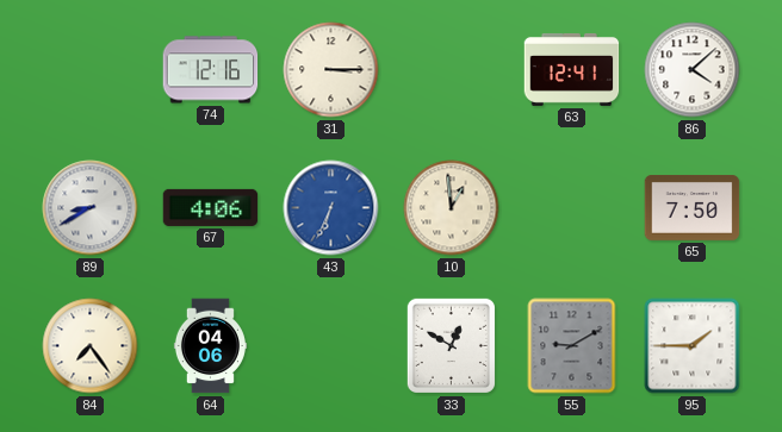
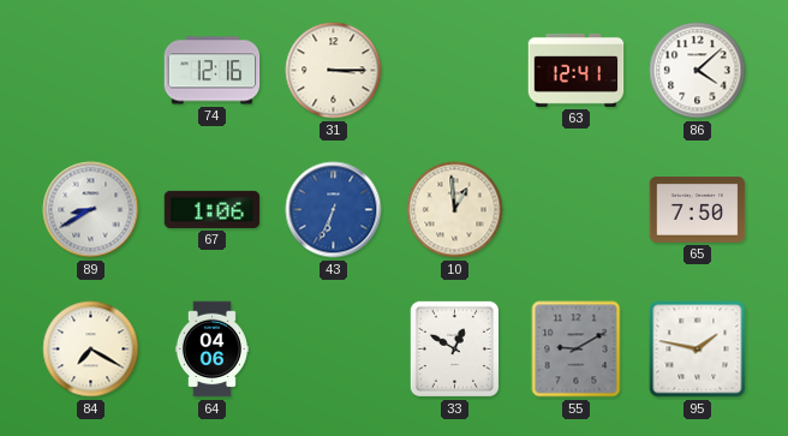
67: 4:06 -> 1:06 (213, 209)
84: 7:24 -> 7:20 (91, 350)
95: 1:45 -> 1:47 (698, 350)
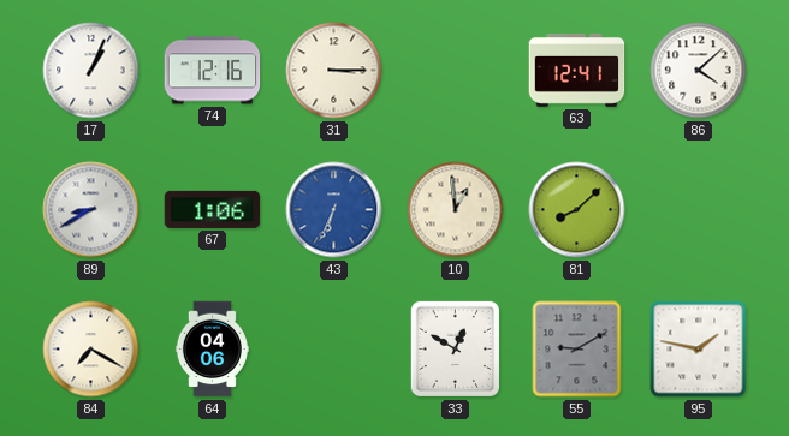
17: none -> 1:04 (91, 71)
81: none -> 8:08 (577, 210)
65: 7:50 -> none (698, 210)
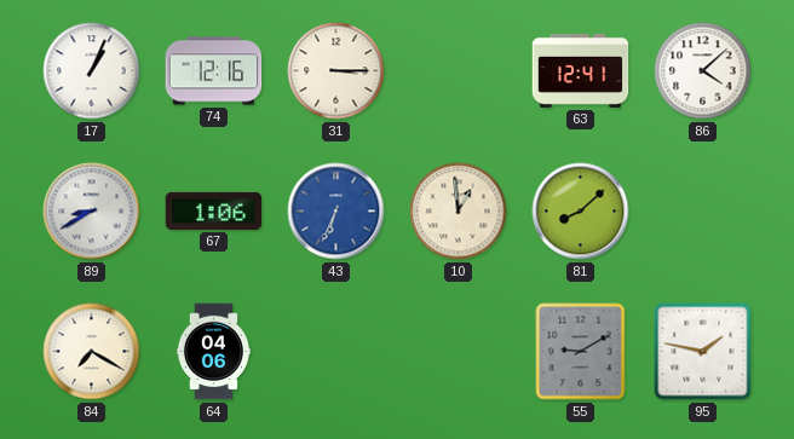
33: 12:50 -> none (455, 348)
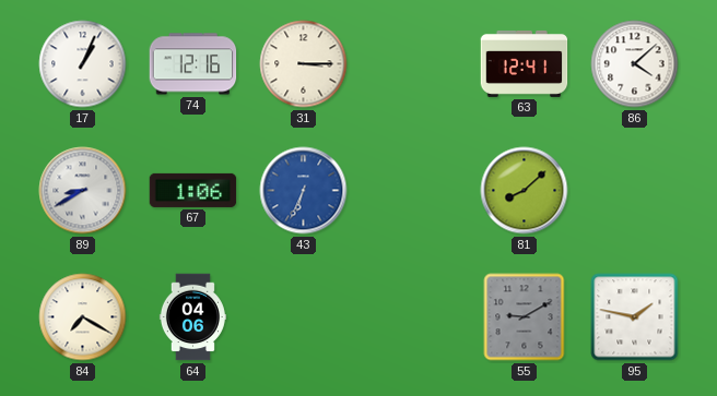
10: 12:59 -> none (459, 212)
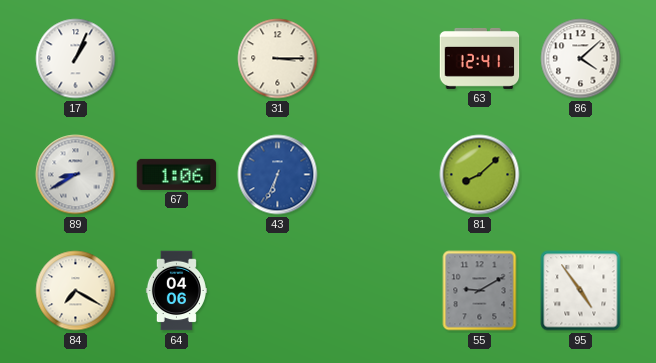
74: 12:16 -> none (193, 64)
95: 1:47 -> 4:54 (581, 291)
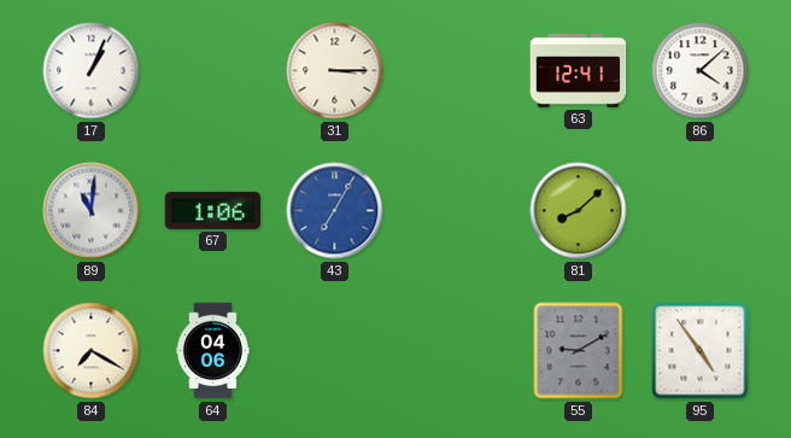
89: 8:40 -> 11:01 (92, 211)
43: 6:34 -> 7:05 (335, 211)
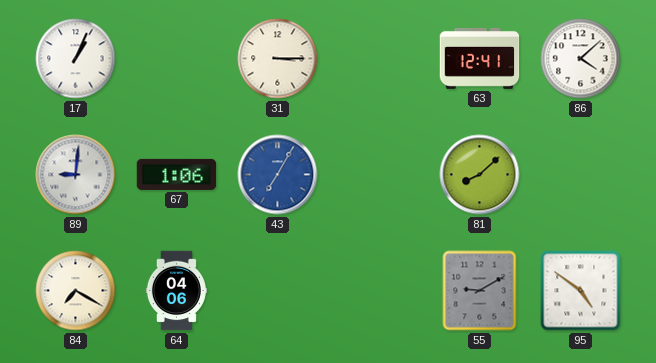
89: 11:01 -> 9:01 (76, 175)
95: 4:54 -> 4:51 (581, 291)
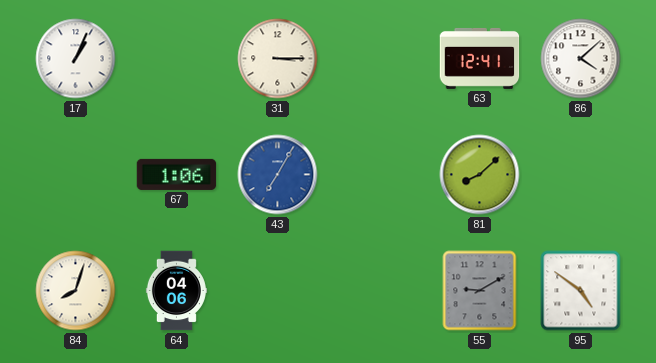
89: 9:01 -> none (76, 175)
84: 7:20 -> 8:03 (76, 291)
